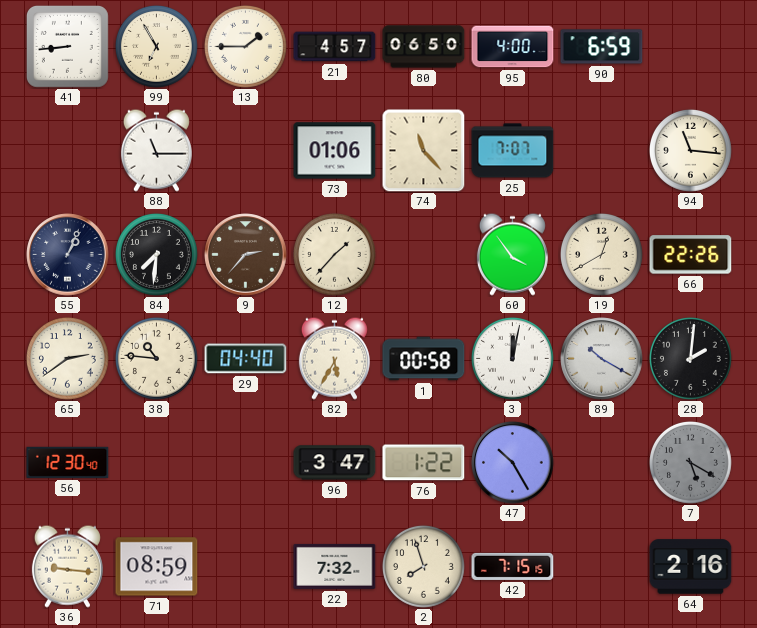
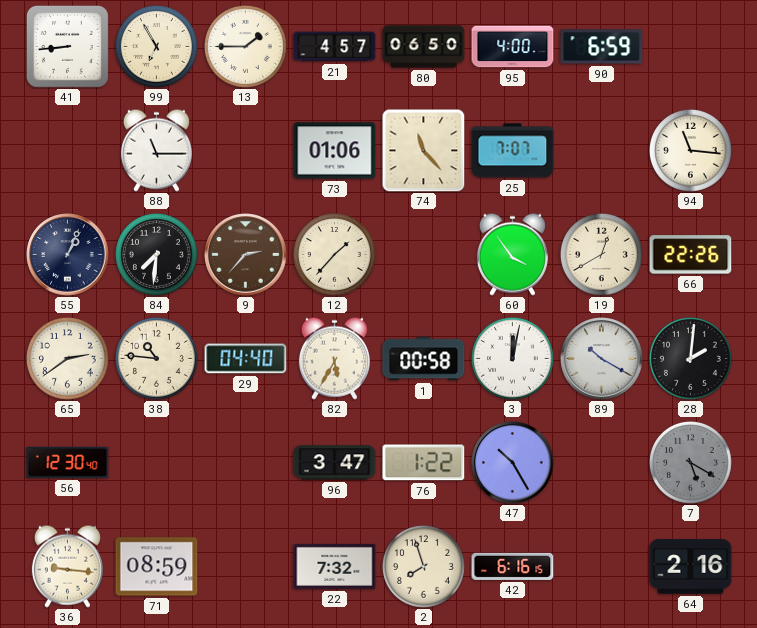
42: 7:15 -> 6:16 (513, 566)
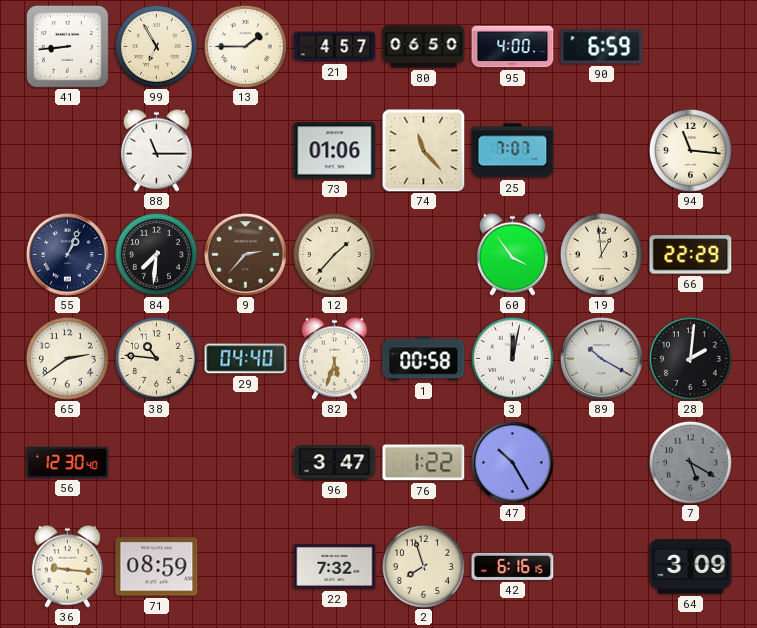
19: 12:40 -> 12:59 (602, 255)
66: 22:26 -> 22:29 (691, 255)
82: 5:35 -> 5:33 (334, 358)
64: 2:16 -> 3:09 (691, 567)
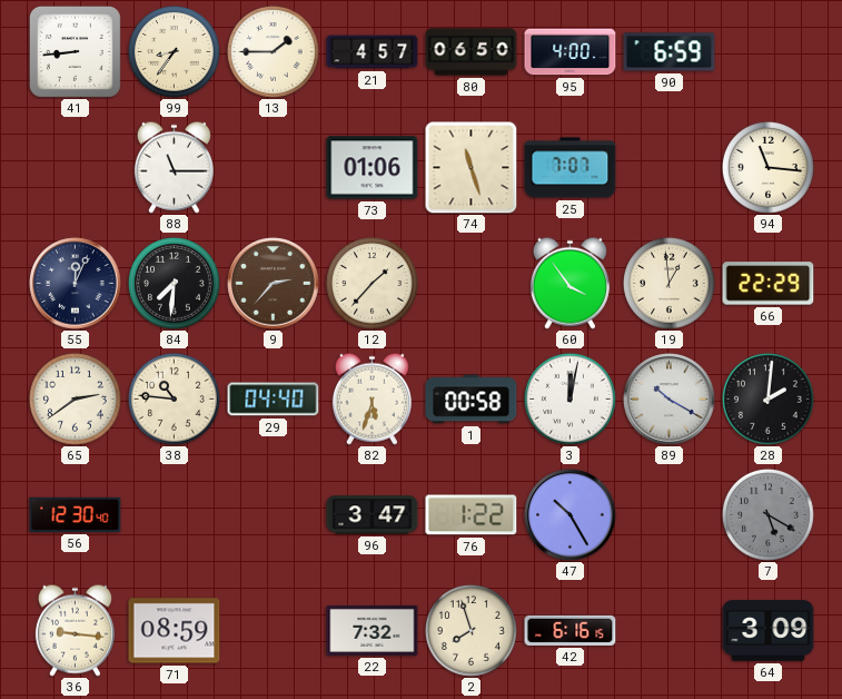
99: 6:55 -> 8:36 (175, 52)
74: 11:23 -> 11:27 (470, 167)
55: 1:04 -> 12:04 (76, 284)
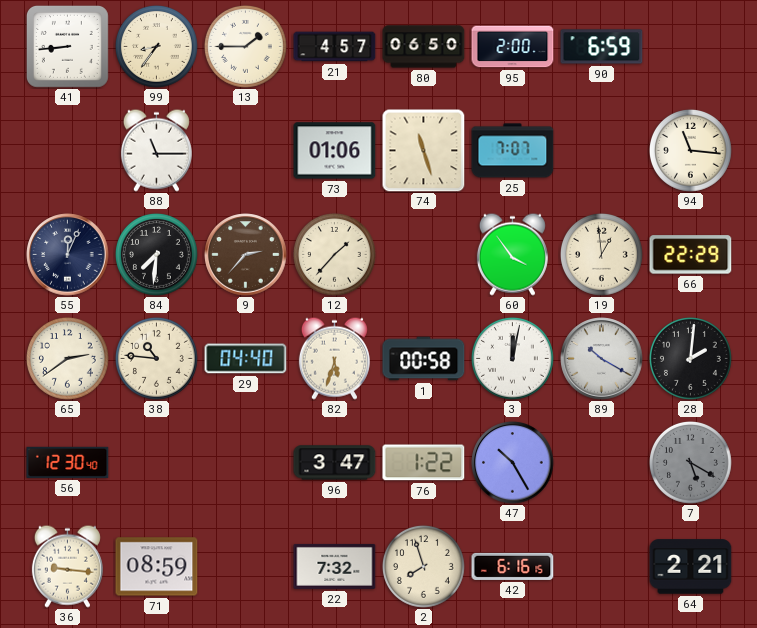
95: 4:00 -> 2:00 (513, 47)
64: 3:09 -> 2:21 (691, 567)
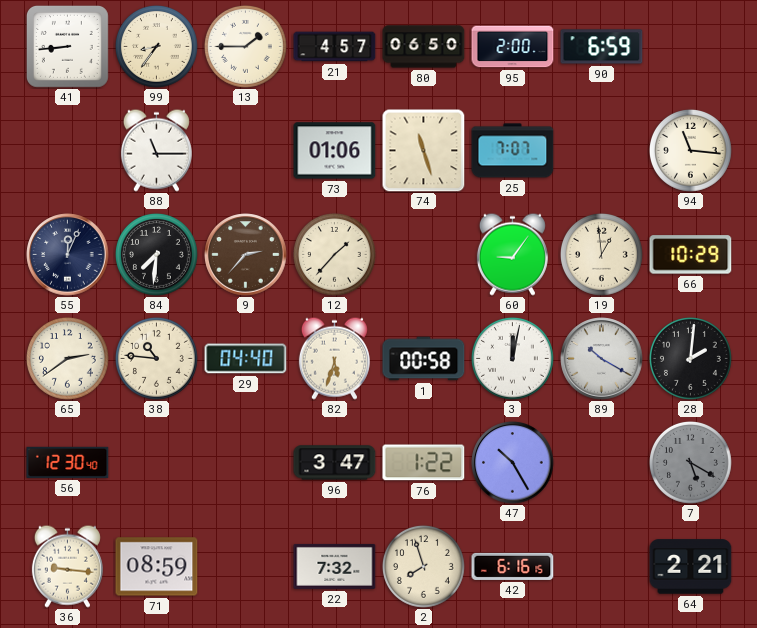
60: 3:54 -> 9:06 (512, 254)
66: 22:29 -> 10:29 (691, 255)
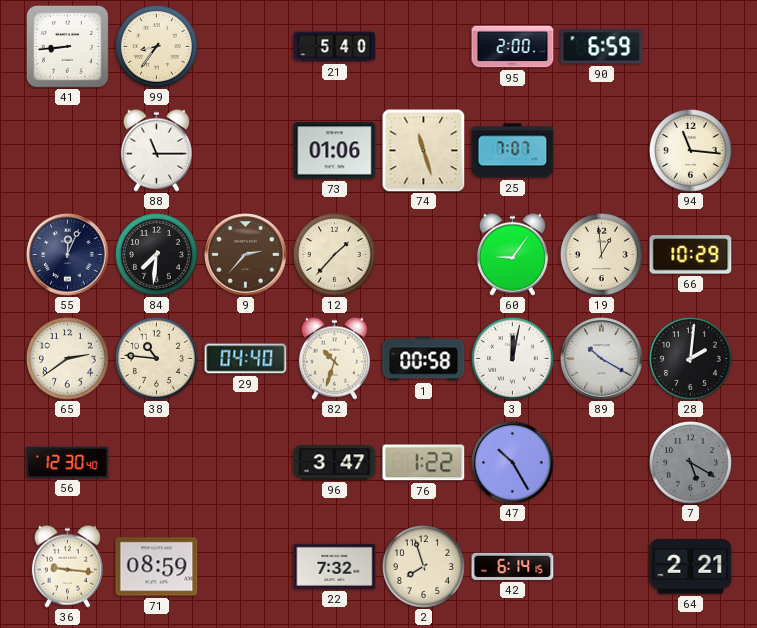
13: 1:45 -> none (246, 47)
21: 4:57 -> 5:40 (335, 47)
80: 06:50 -> none (424, 47)
82: 5:33 -> 10:33 (334, 358)
42: 6:16 -> 6:14 (513, 566)
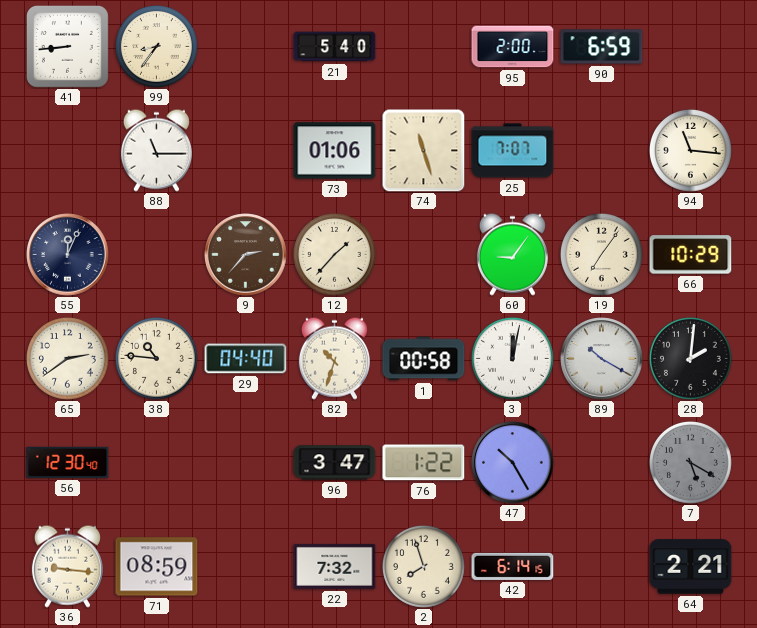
84: 7:31 -> none (157, 255)
19: 12:59 -> 7:06 (602, 255)
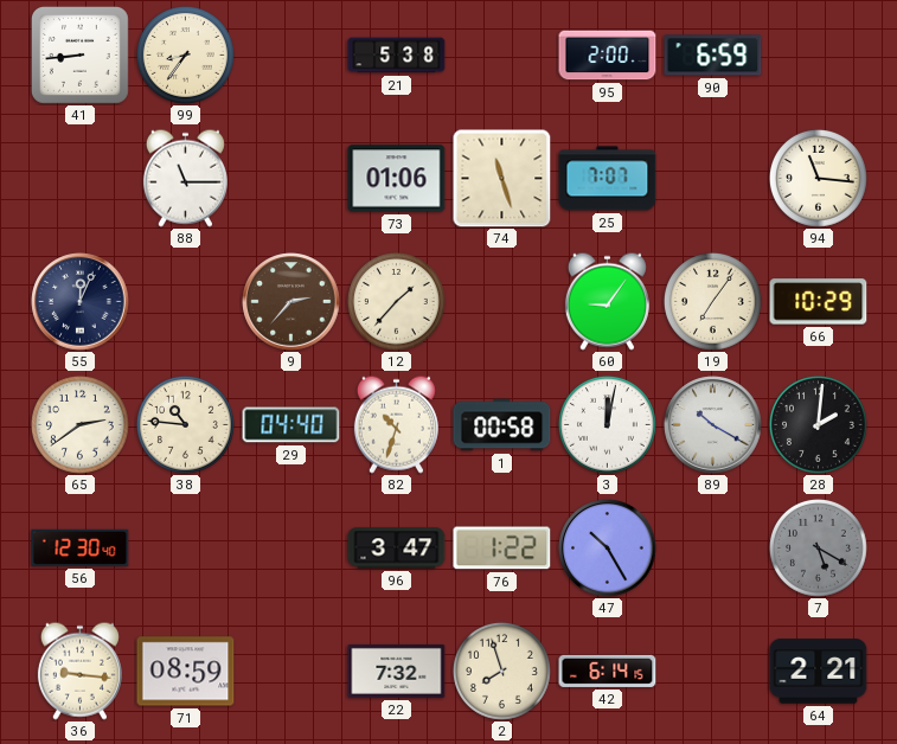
21: 5:40 -> 5:38 (397, 56)
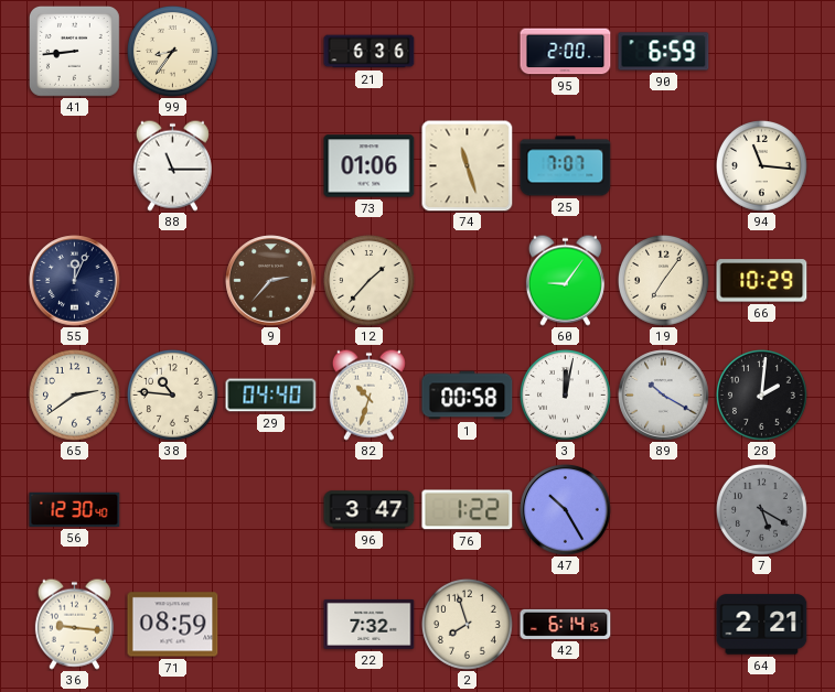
21: 5:38 -> 6:36 (370, 52)
